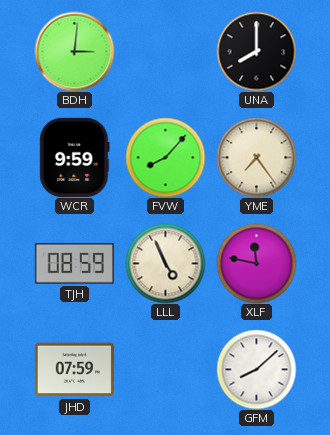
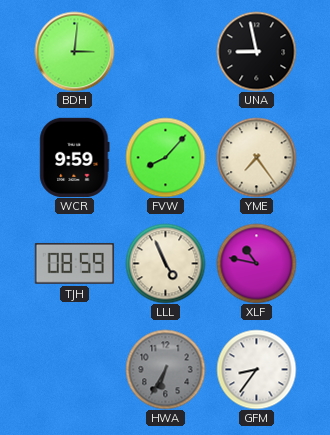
UNA: 8:00 -> 8:58 (256, 51)
XLF: 11:47 -> 10:47 (256, 263)
JHD: 07:59 -> none (74, 370)
HWA: none -> 6:35 (165, 369)
GFM: 8:08 -> 8:36 (256, 369)
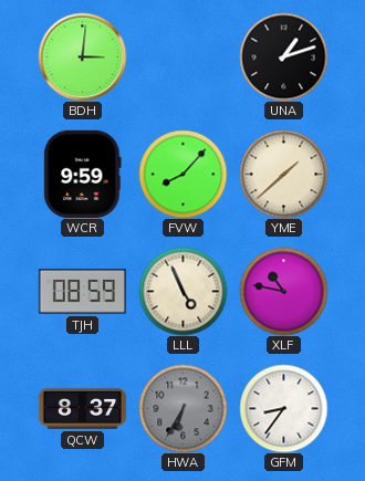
UNA: 8:58 -> 1:12 (283, 56)
YME: 7:24 -> 1:38 (283, 174)
QCW: none -> 8:37 (82, 408)
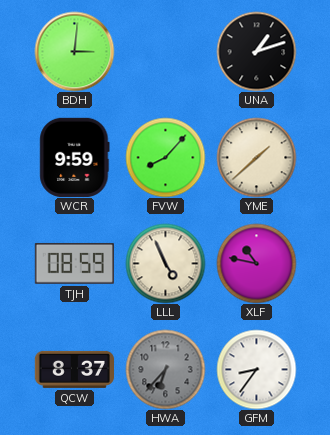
HWA: 6:35 -> 6:37 (165, 369)
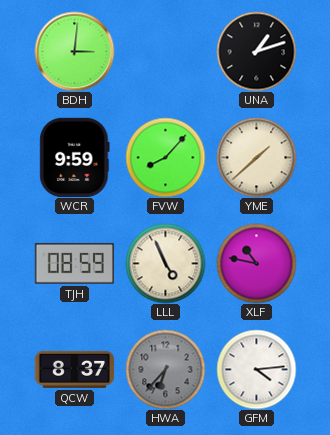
GFM: 8:36 -> 4:14 (256, 369)
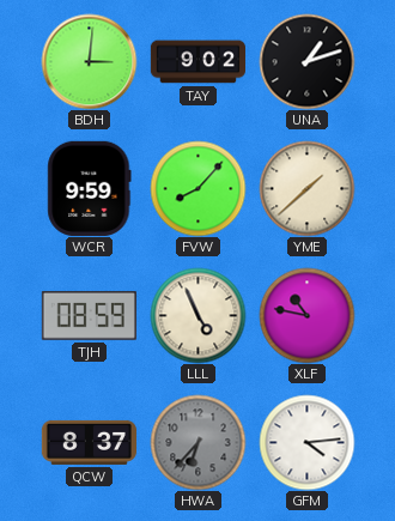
TAY: none -> 9:02 (197, 62)
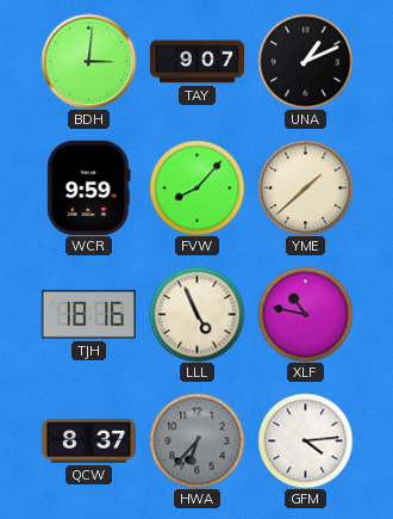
TAY: 9:02 -> 9:07 (196, 62)
UNA: 1:12 -> 1:11 (305, 61)
TJH: 08:59 -> 18:16 (88, 314)
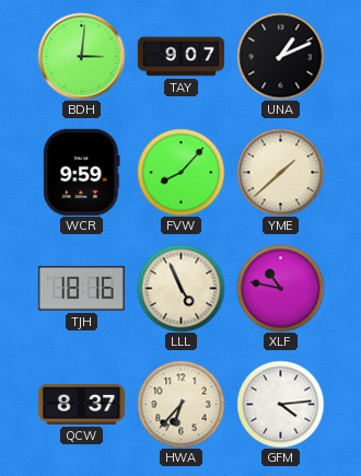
HWA dial: grey -> cream (180, 404)
